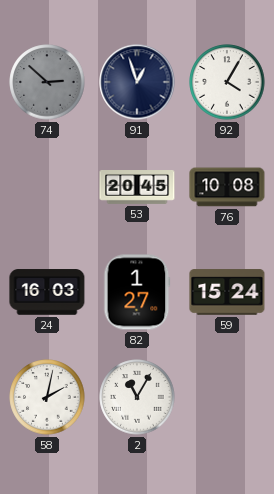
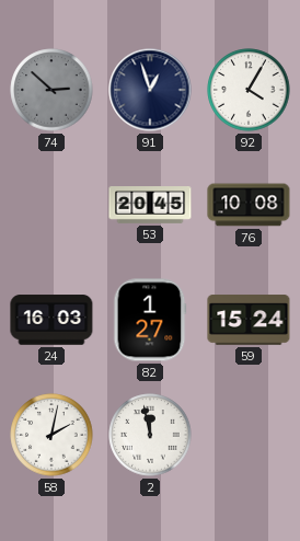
2: 11:05 -> 11:58 (150, 435)
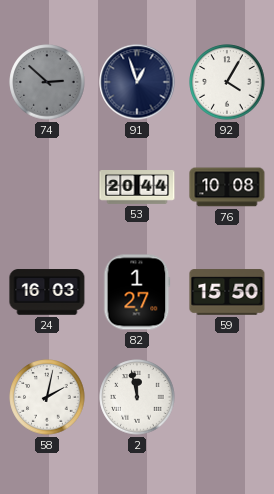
53: 20:45 -> 20:44 (137, 188)
59: 15:24 -> 15:50 (227, 292)
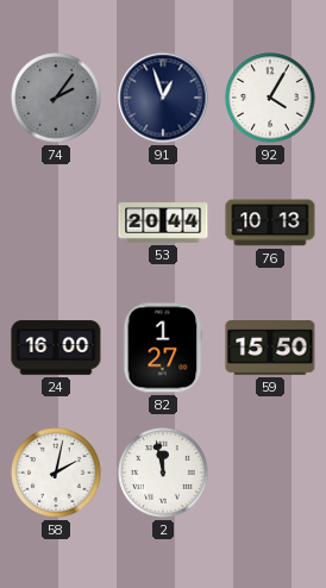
74: 2:52 -> 2:06 (56, 98)
76: 10:08 -> 10:13 (270, 223)
24: 16:03 -> 16:00 (56, 348)
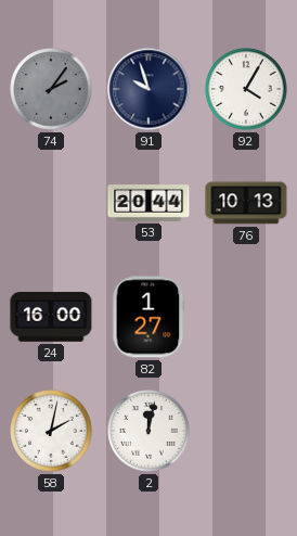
91: 12:57 -> 9:57 (148, 89)
59: 15:50 -> none (270, 348)
2: 11:58 -> 12:02 (148, 431)
